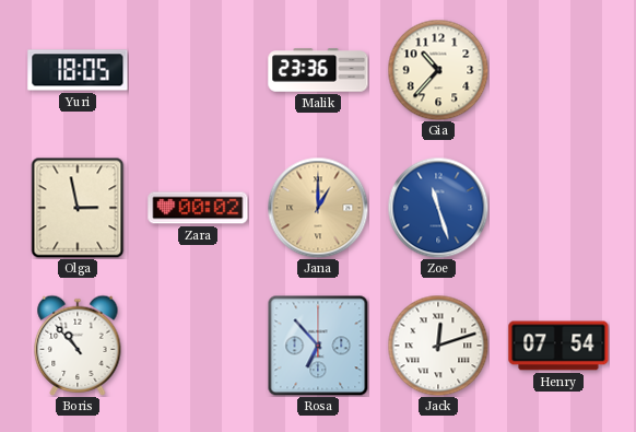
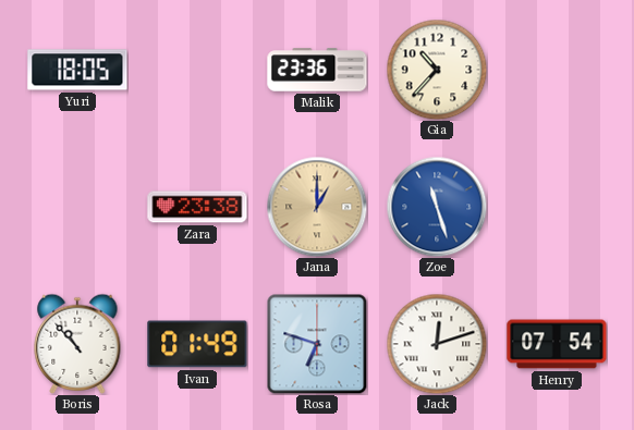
Olga: 2:58 -> none (78, 208)
Zara: 00:02 -> 23:38 (197, 207)
Ivan: none -> 01:49 (197, 344)
Rosa: 6:53 -> 6:48 (317, 344)
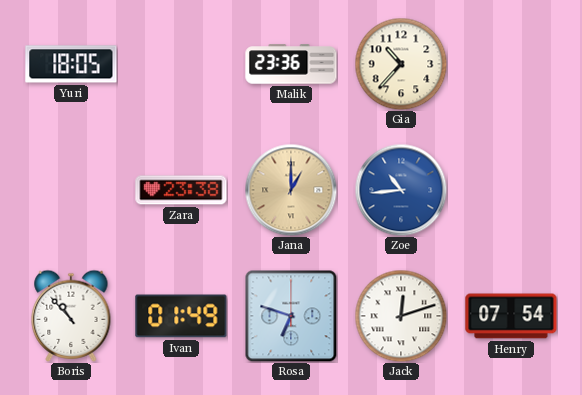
Zoe: 11:27 -> 10:44 (401, 190)
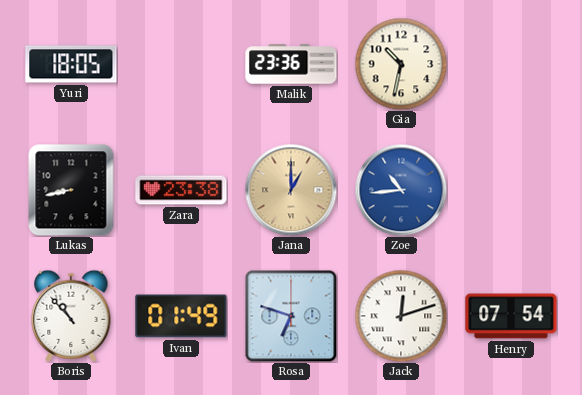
Gia: 10:37 -> 10:32 (401, 64)
Lukas: none -> 8:43 (71, 190)
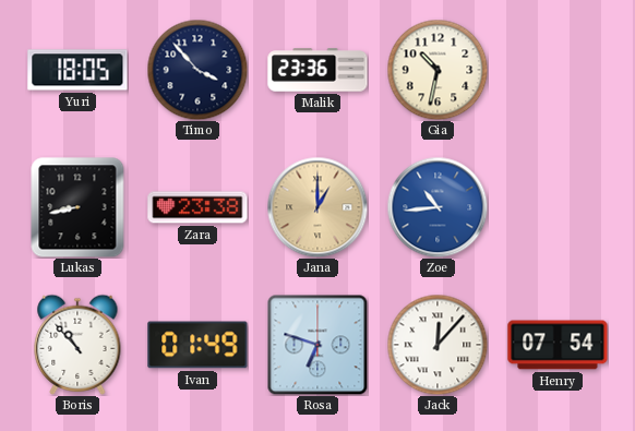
Timo: none -> 3:53 (197, 70)
Jack: 12:12 -> 12:07 (438, 345)
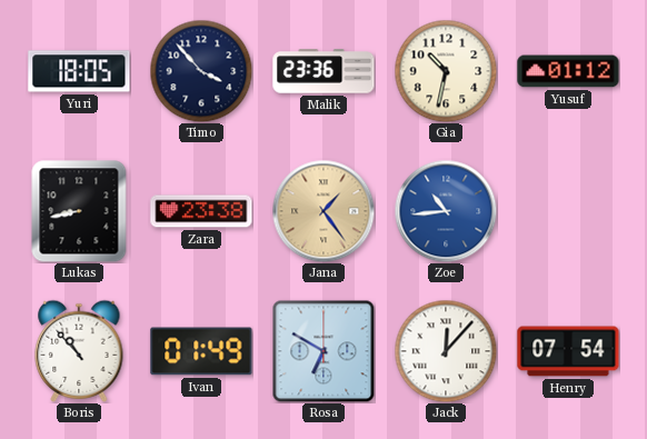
Yusuf: none -> 01:12 (568, 71)
Jana: 1:00 -> 1:24 (323, 211)
Rosa: 6:48 -> 6:50 (323, 351)
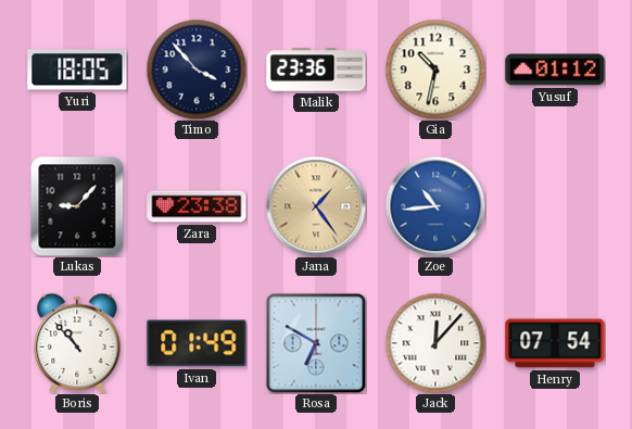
Lukas: 8:43 -> 9:07 (77, 206)
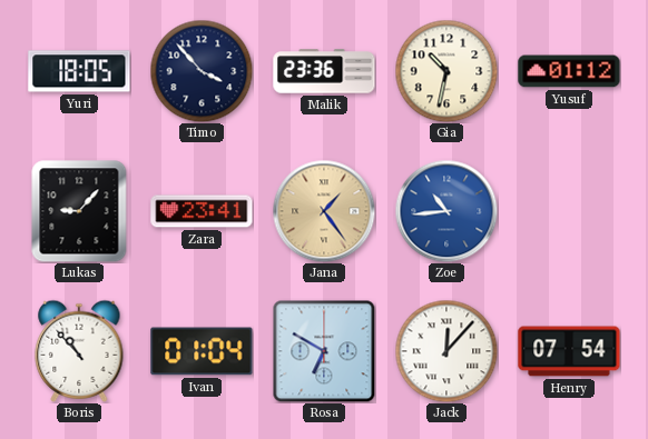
Zara: 23:38 -> 23:41 (202, 211)
Ivan: 01:49 -> 01:04 (202, 351)
